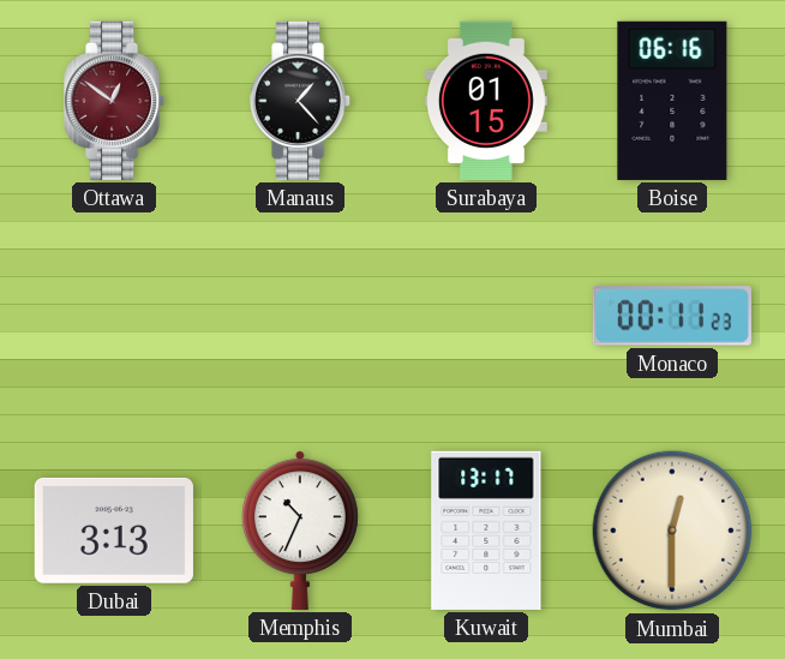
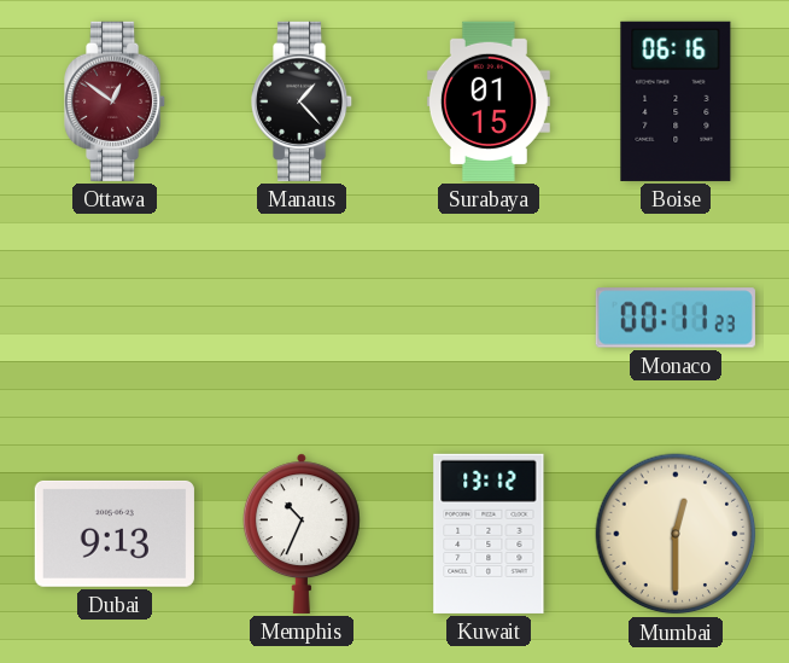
Dubai: 3:13 -> 9:13 (115, 534)
Kuwait: 13:17 -> 13:12 (489, 534)
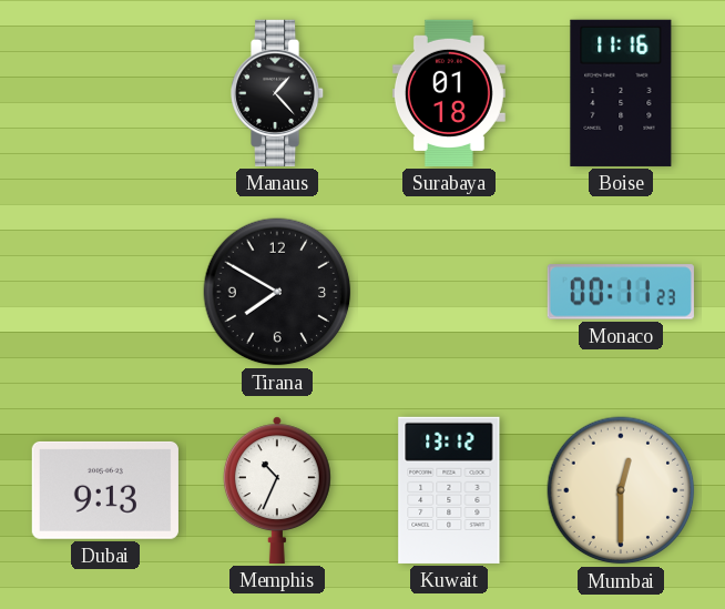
Ottawa: 12:51 -> none (116, 101)
Surabaya: 01:15 -> 01:18 (449, 93)
Boise: 06:16 -> 11:16 (621, 93)
Tirana: none -> 7:50 (277, 292)
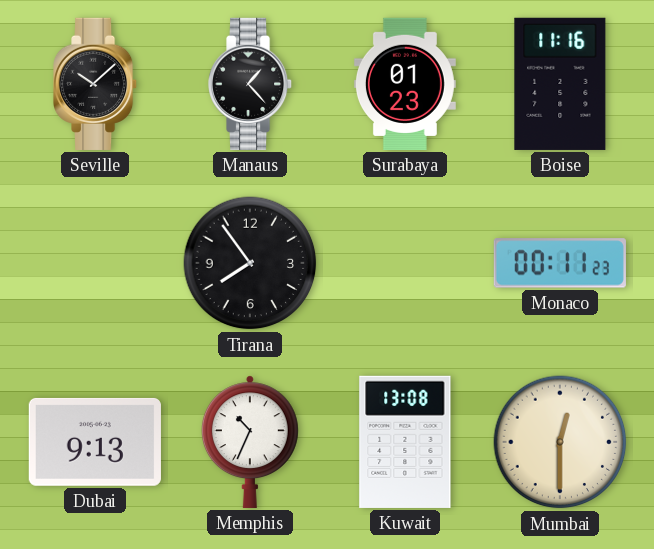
Seville: none -> 10:08 (96, 84)
Surabaya: 01:18 -> 01:23 (405, 84)
Tirana: 7:50 -> 7:54 (250, 263)
Kuwait: 13:12 -> 13:08 (405, 442)
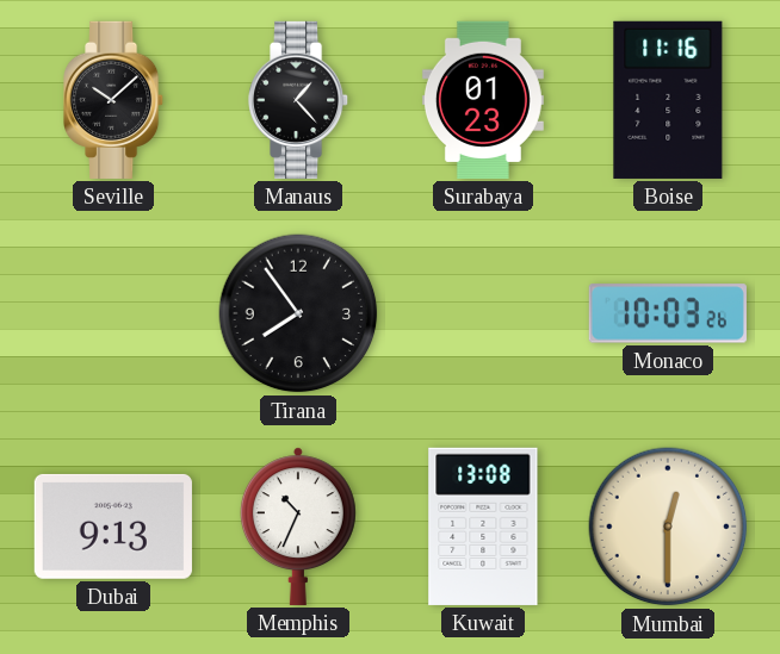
Monaco: 00:11 -> 10:03 (668, 313)
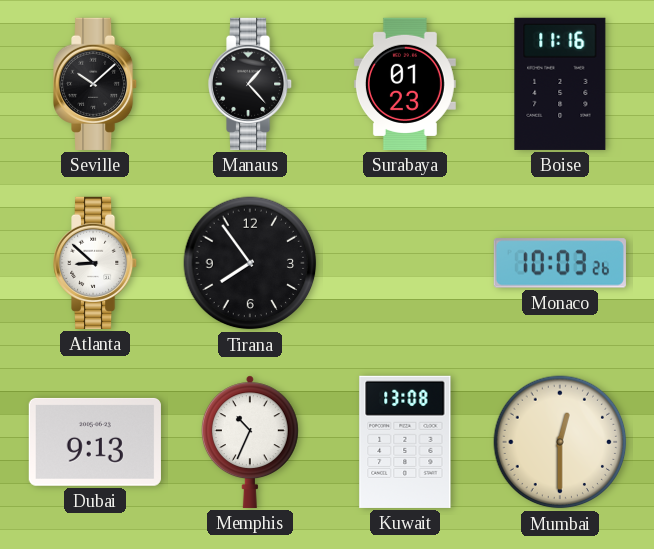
Atlanta: none -> 8:52 (96, 263)
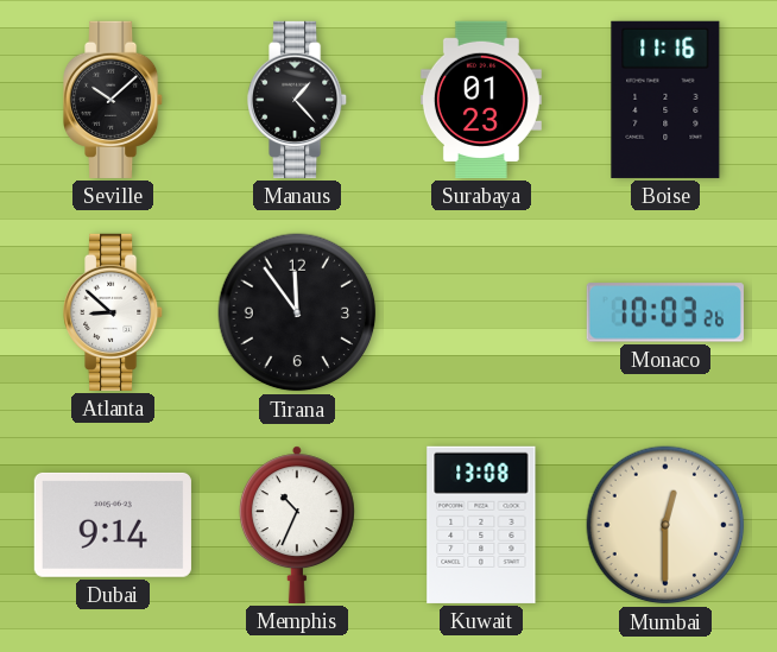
Tirana: 7:54 -> 11:54 (297, 312)
Dubai: 9:13 -> 9:14 (113, 525)
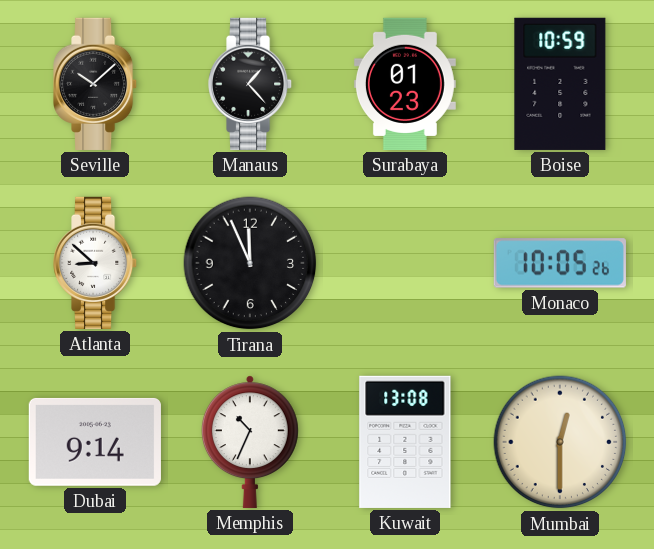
Boise: 11:16 -> 10:59 (560, 84)
Tirana: 11:54 -> 11:56 (250, 263)
Monaco: 10:03 -> 10:05 (560, 263)
